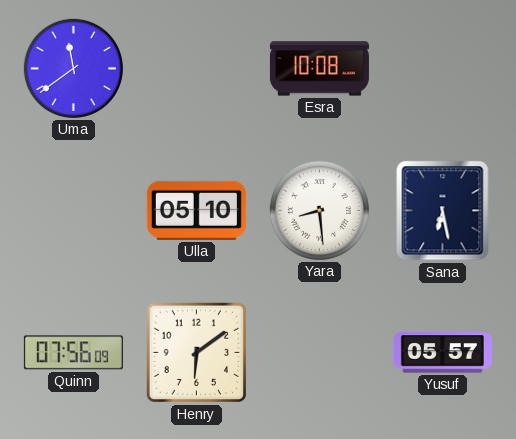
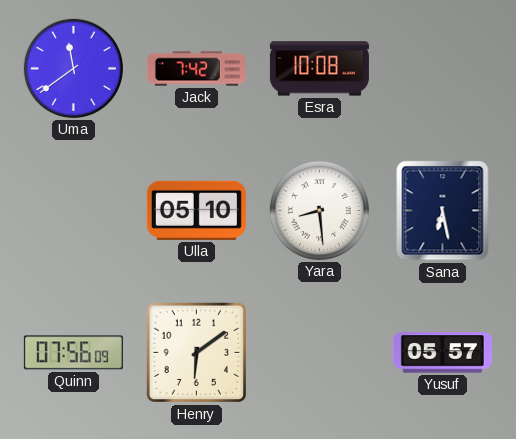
Jack: none -> 7:42 (196, 69)
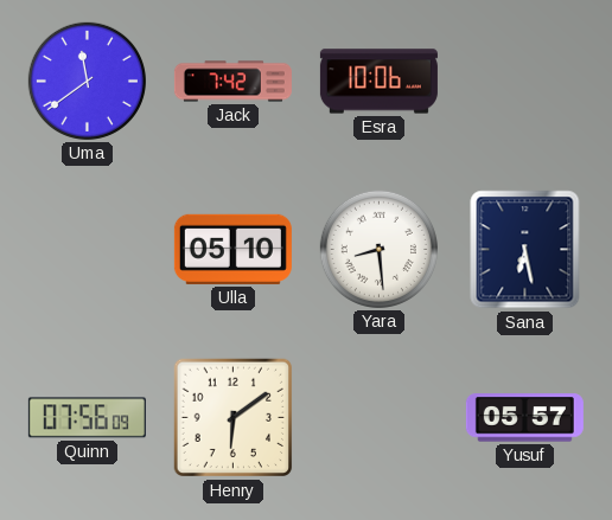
Esra: 10:08 -> 10:06 (378, 82)
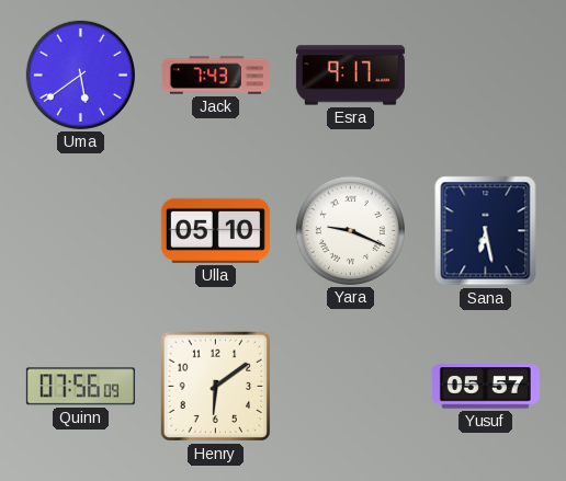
Uma: 11:39 -> 5:39 (80, 75)
Jack: 7:42 -> 7:43 (215, 76)
Esra: 10:06 -> 9:17 (350, 76)
Yara: 8:29 -> 9:19 (350, 230)
